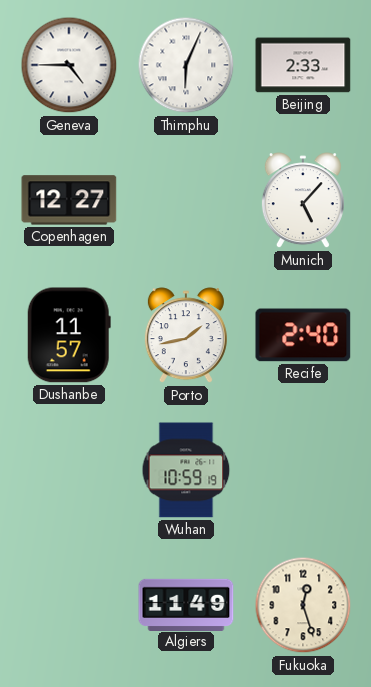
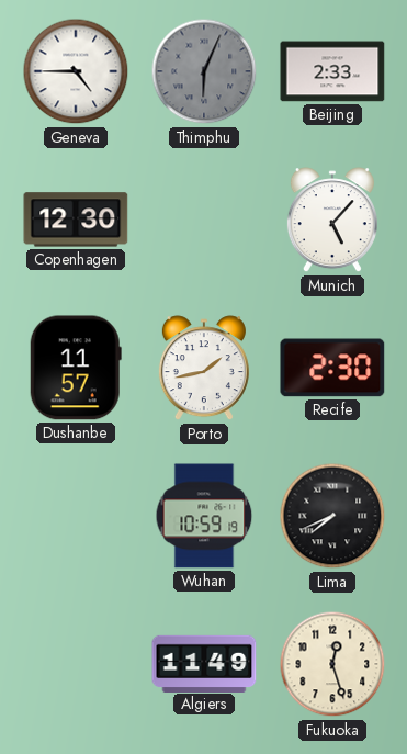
Thimphu dial: white -> grey (204, 71)
Copenhagen: 12:27 -> 12:30 (76, 220)
Recife: 2:40 -> 2:30 (332, 368)
Lima: none -> 7:41 (332, 516)
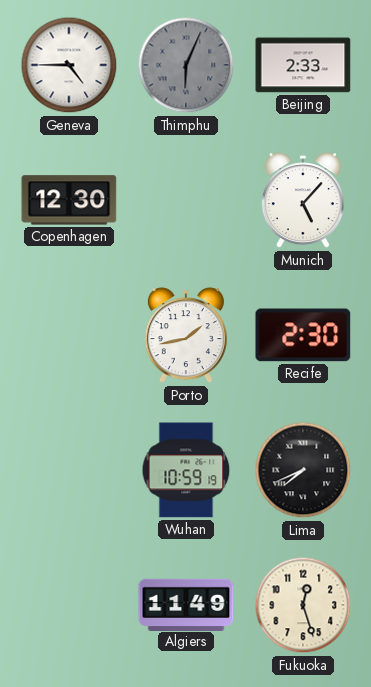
Dushanbe: 11:57 -> none (76, 368)
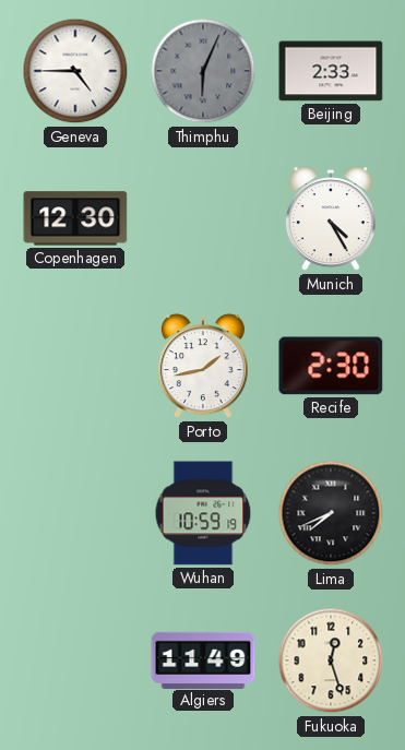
Munich: 5:07 -> 4:25 (331, 219)
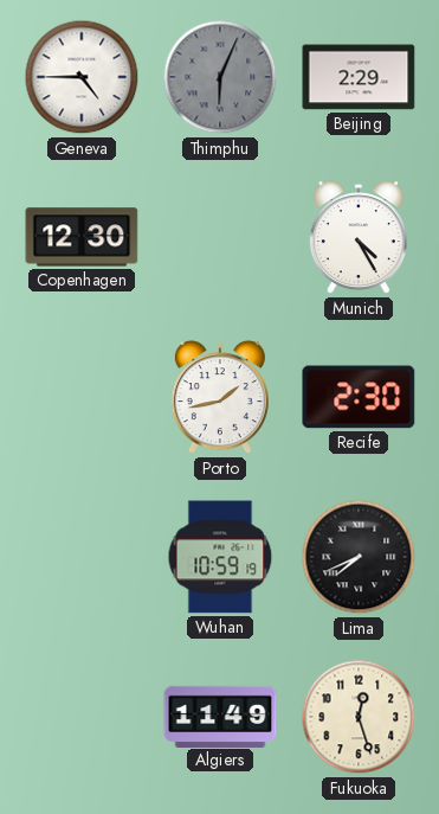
Beijing: 2:33 -> 2:29 (359, 77)
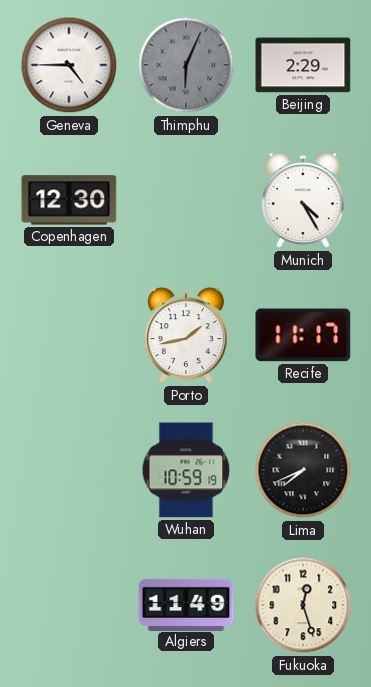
Recife: 2:30 -> 11:17 (303, 335)
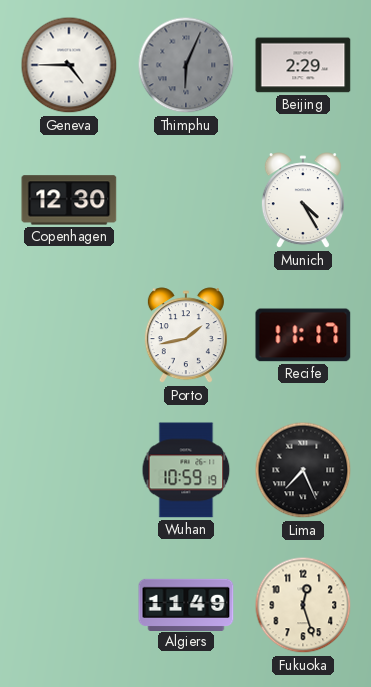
Lima: 7:41 -> 7:26 (303, 470)
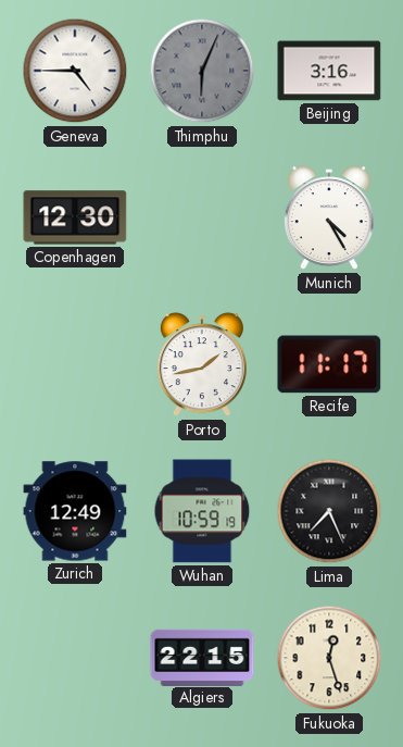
Beijing: 2:29 -> 3:16 (329, 71)
Zurich: none -> 12:49 (75, 511)
Algiers: 11:49 -> 22:15 (202, 657)
